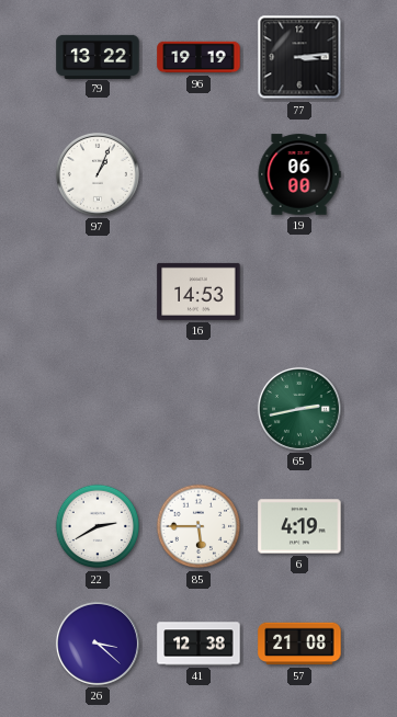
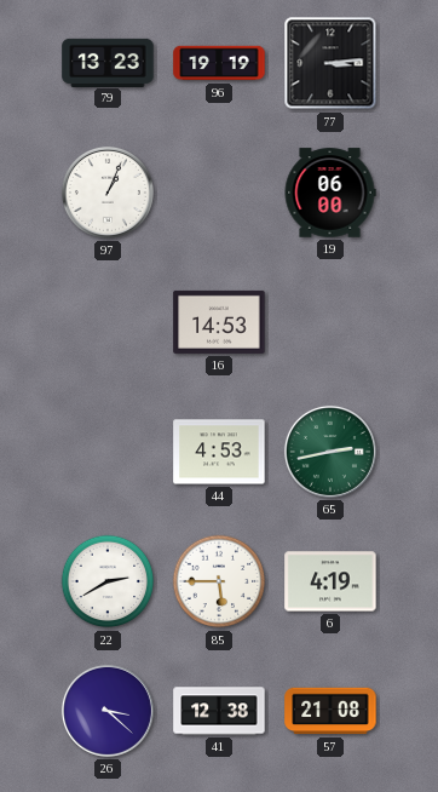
79: 13:22 -> 13:23 (108, 62)
44: none -> 4:53 (219, 452)
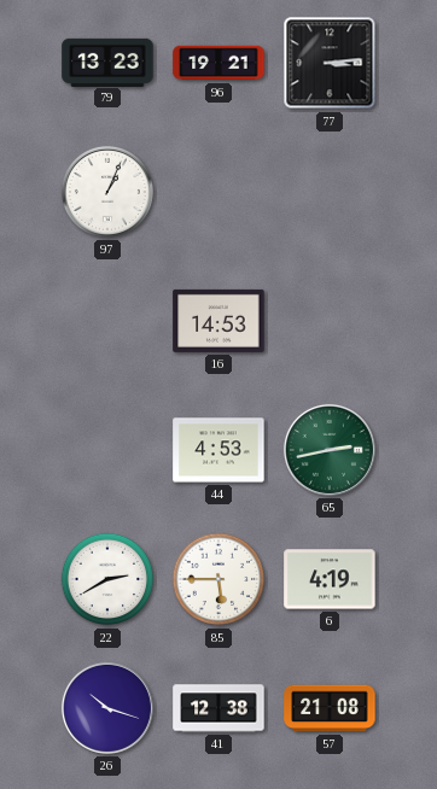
96: 19:19 -> 19:21 (218, 63)
19: 06:00 -> none (330, 193)
26: 3:22 -> 10:18 (107, 708)
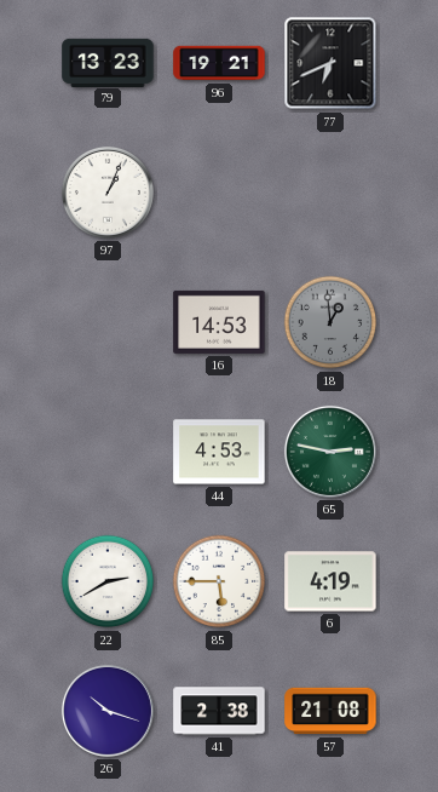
77: 3:14 -> 6:41 (330, 63)
18: none -> 12:59 (330, 322)
65: 2:43 -> 2:47 (330, 452)
41: 12:38 -> 2:38 (219, 711)
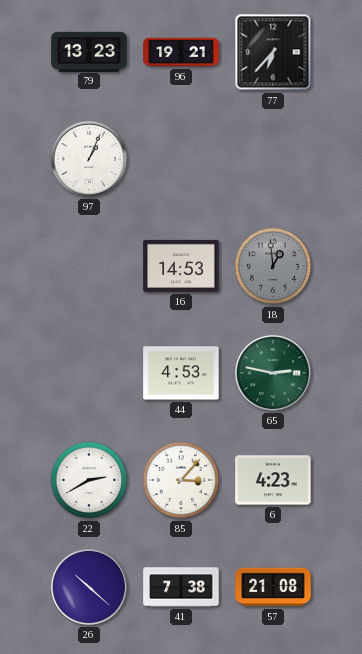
77: 6:41 -> 6:37 (273, 52)
85: 5:45 -> 3:07 (181, 480)
6: 4:19 -> 4:23 (273, 480)
26: 10:18 -> 10:22 (89, 587)
41: 2:38 -> 7:38 (181, 587)
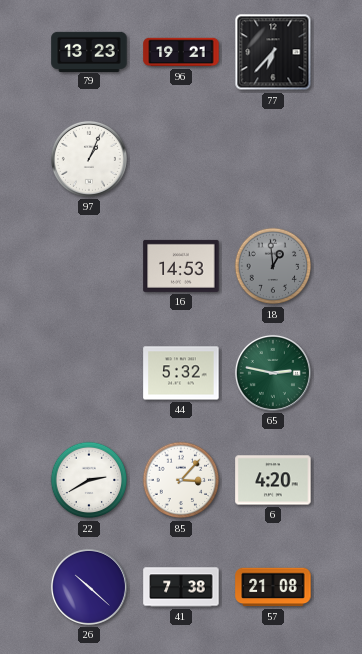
44: 4:53 -> 5:32 (181, 373)
6: 4:23 -> 4:20 (273, 480)
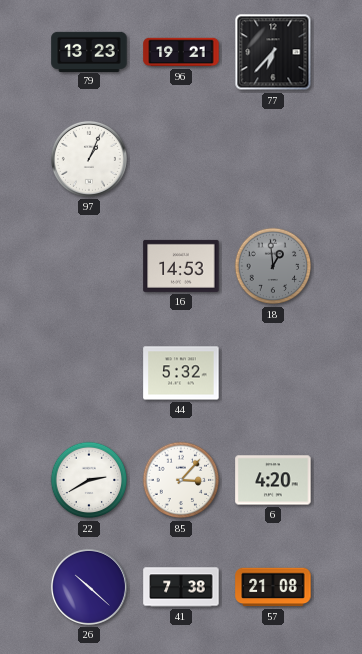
65: 2:47 -> none (273, 373)
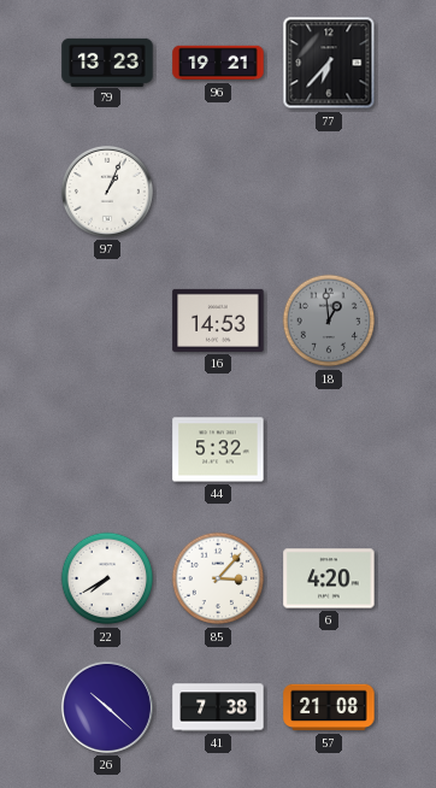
22: 2:40 -> 7:40 (107, 578)
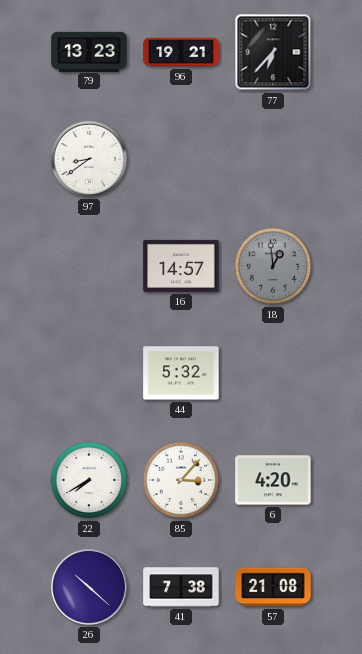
97: 1:04 -> 8:39 (89, 159)
16: 14:53 -> 14:57 (181, 266)
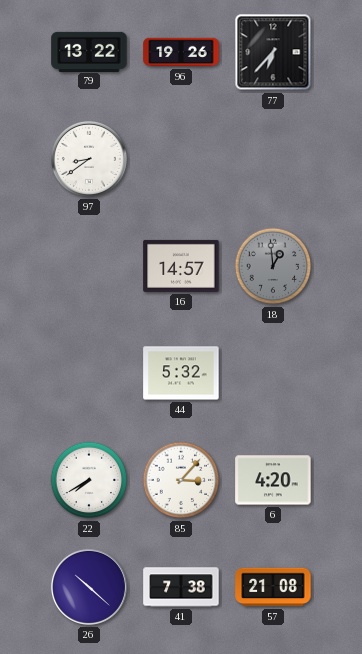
79: 13:23 -> 13:22 (89, 51)
96: 19:21 -> 19:26 (181, 52)
